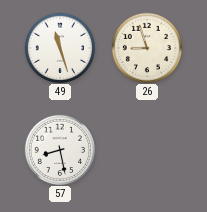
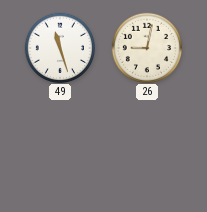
26: 8:57 -> 9:02 (146, 47)
57: 8:28 -> none (59, 149)
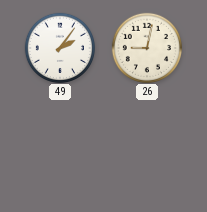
49: 11:27 -> 2:06 (59, 47)
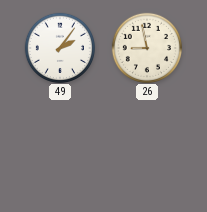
26: 9:02 -> 8:58 (146, 47)
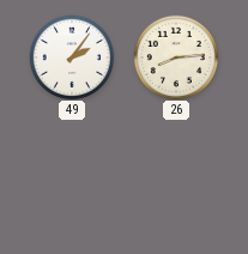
26: 8:58 -> 8:14 (175, 56)
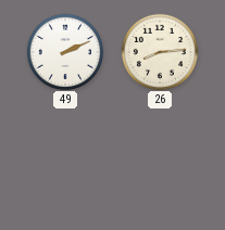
49: 2:06 -> 2:11 (64, 51)
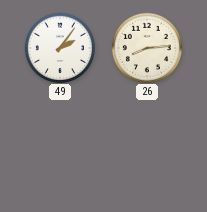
49: 2:11 -> 2:06 (59, 47)
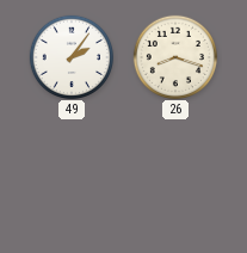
26: 8:14 -> 8:18 (174, 56)
